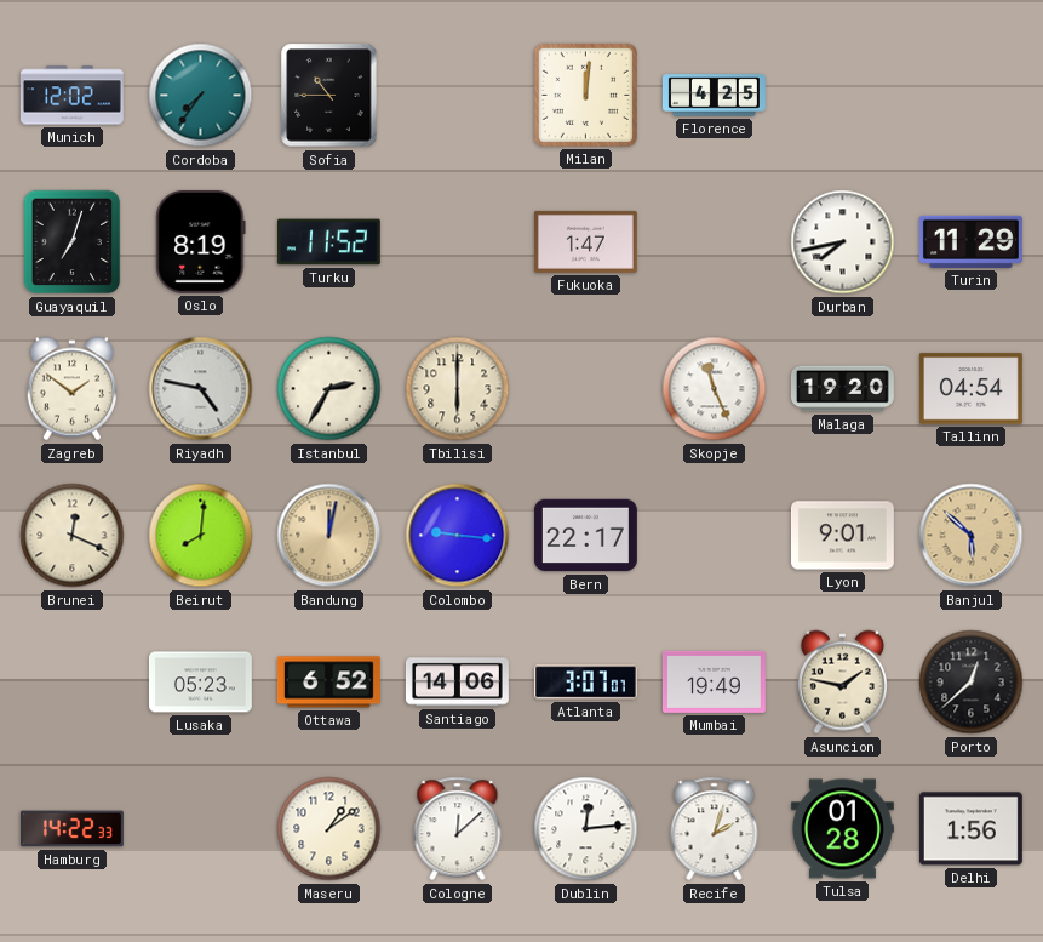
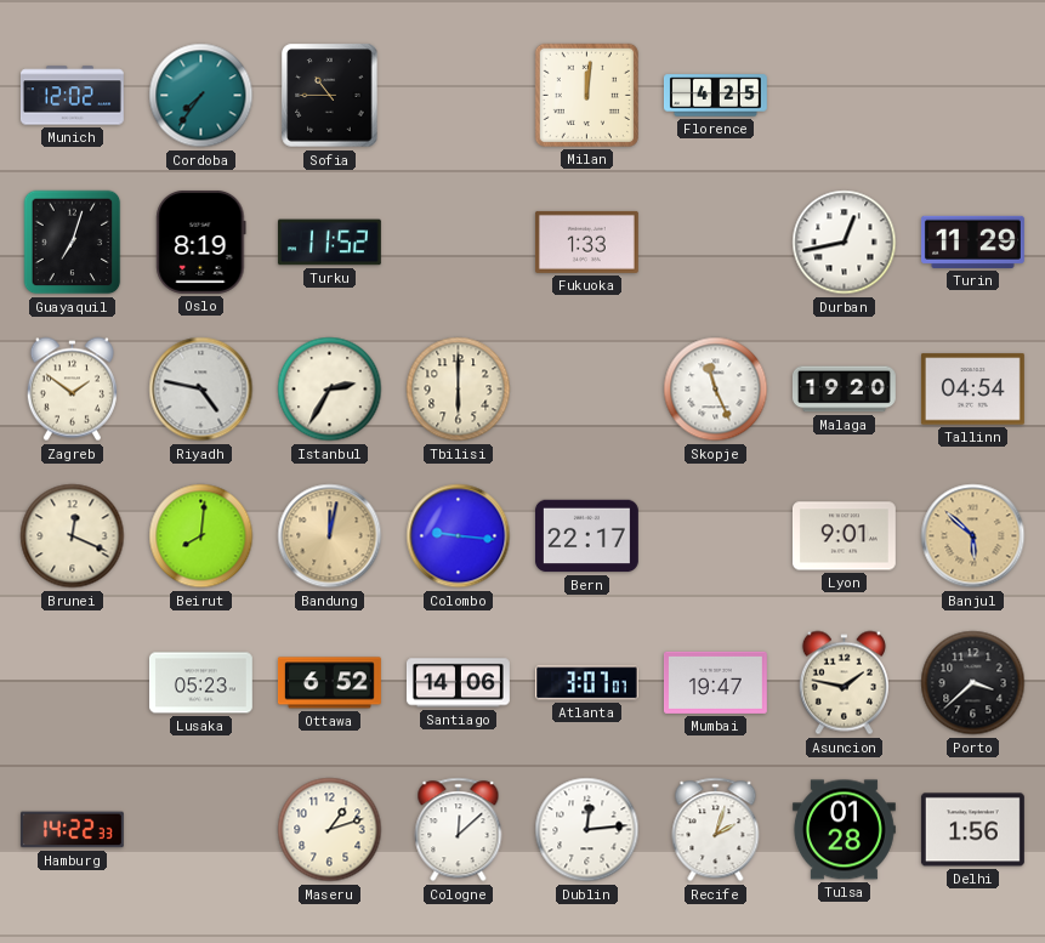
Fukuoka: 1:47 -> 1:33 (586, 242)
Durban: 7:43 -> 12:43 (845, 243)
Mumbai: 19:49 -> 19:47 (715, 682)
Porto: 12:38 -> 3:38 (973, 683)
Maseru: 1:09 -> 1:12 (330, 830)
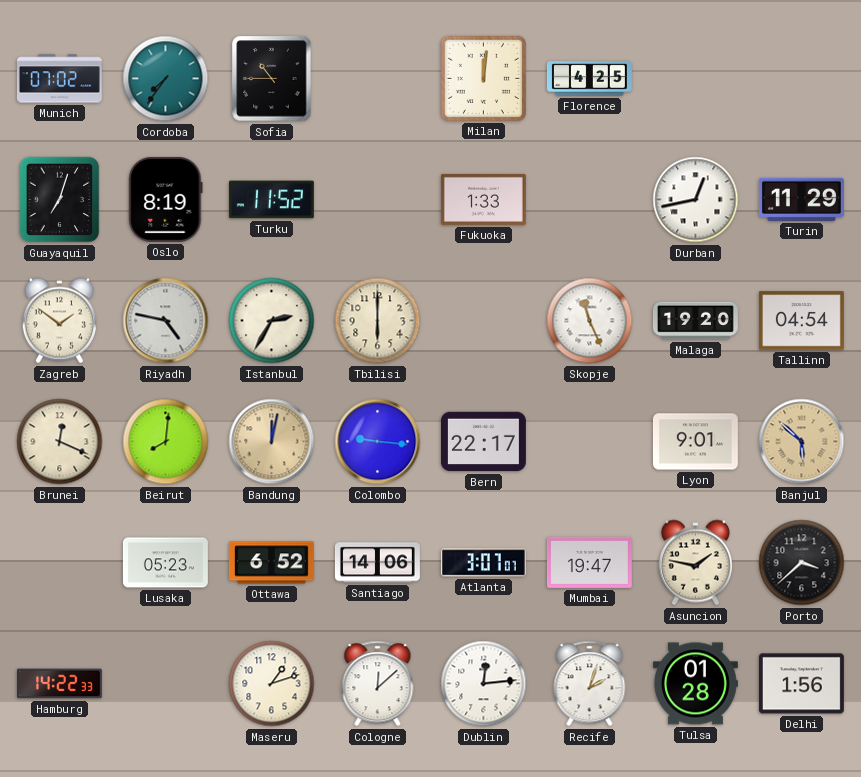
Munich: 12:02 -> 07:02 (59, 79)
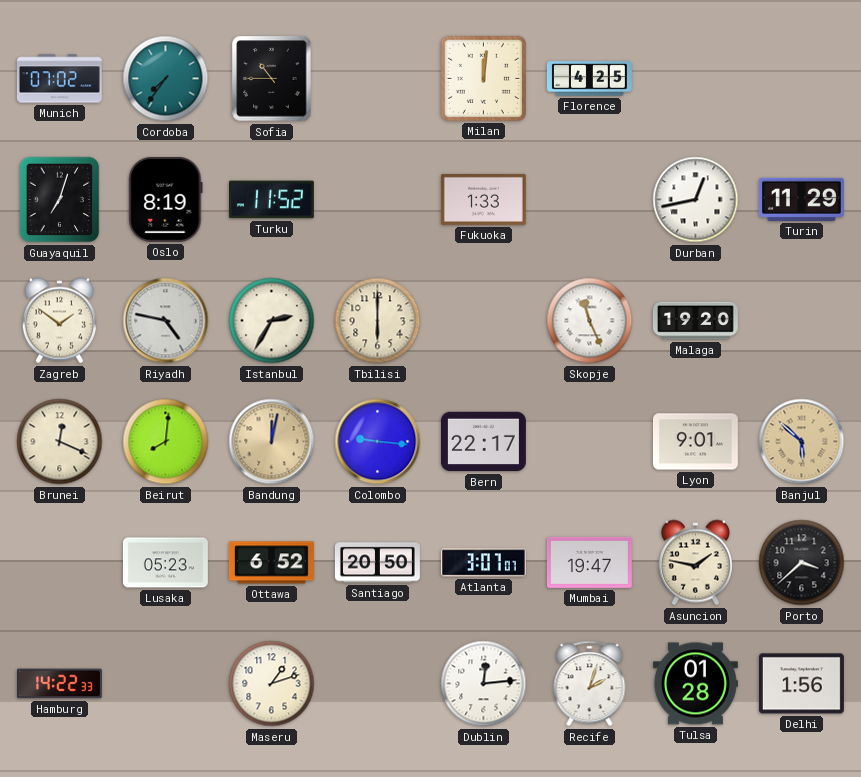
Tallinn: 04:54 -> none (801, 321)
Santiago: 14:06 -> 20:50 (378, 563)
Cologne: 12:08 -> none (378, 684)
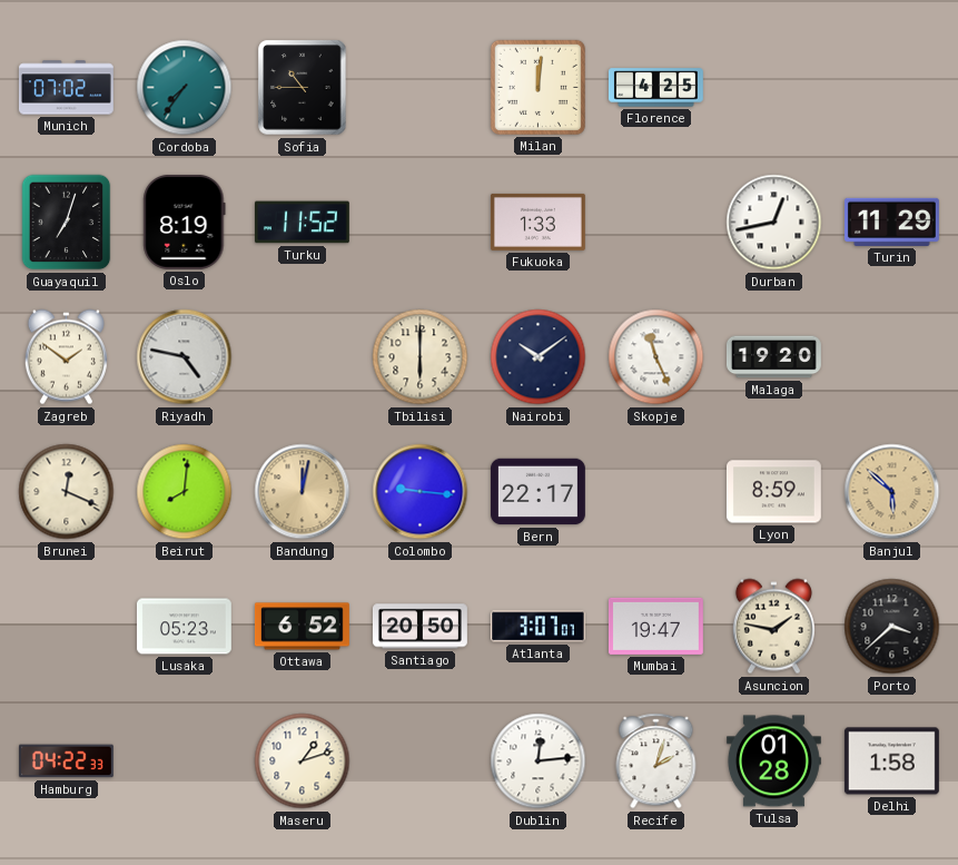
Istanbul: 2:35 -> none (272, 321)
Nairobi: none -> 10:09 (539, 357)
Lyon: 9:01 -> 8:59 (773, 492)
Hamburg: 14:22 -> 04:22 (66, 761)
Delhi: 1:56 -> 1:58 (891, 761)
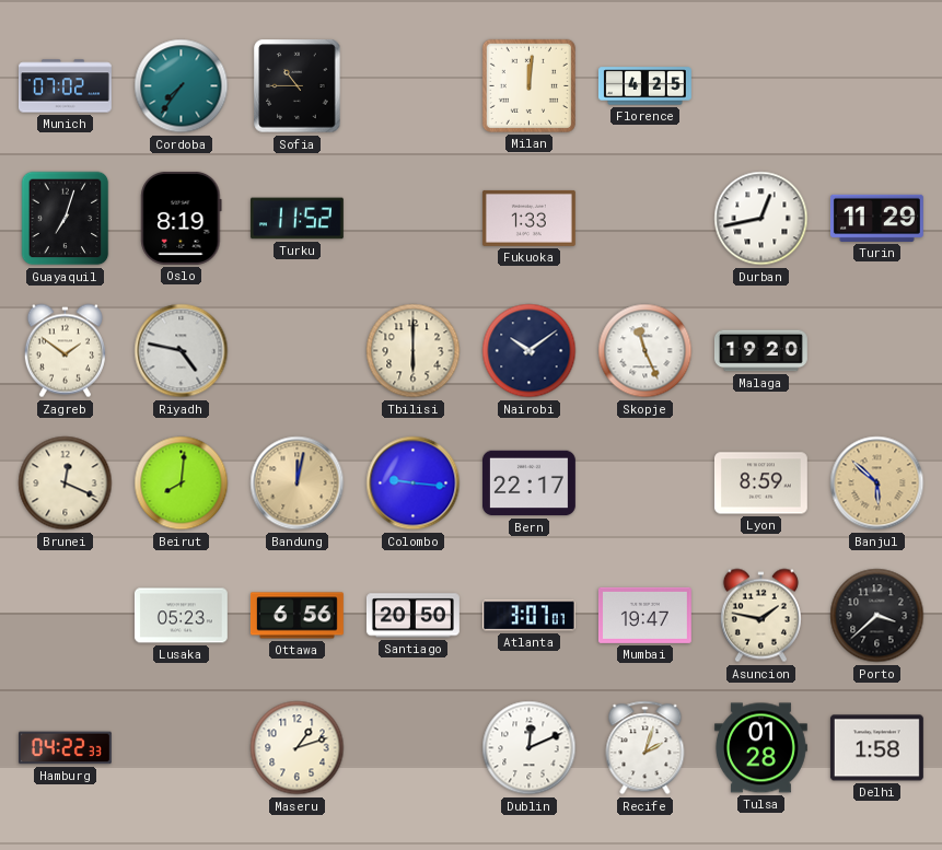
Ottawa: 6:52 -> 6:56 (296, 616)
Dublin: 12:14 -> 12:11 (530, 748)
